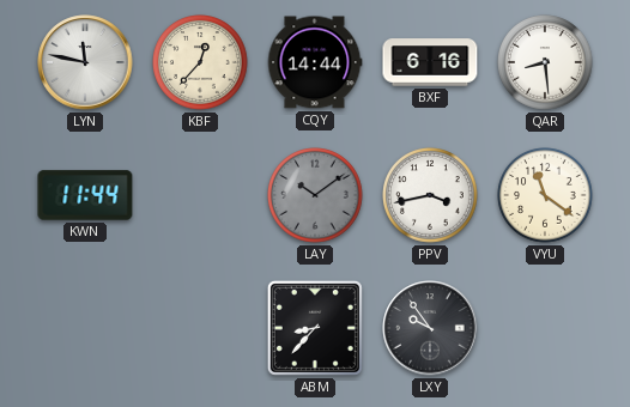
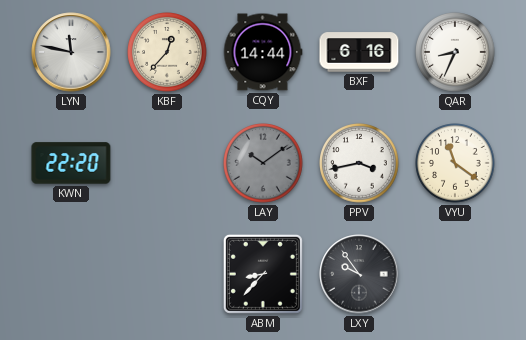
QAR: 8:29 -> 8:34 (455, 52)
KWN: 11:44 -> 22:20 (71, 163)
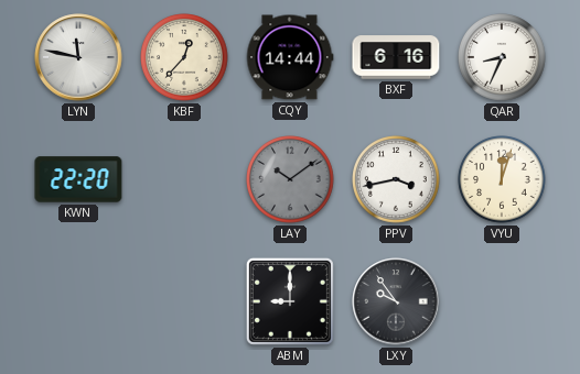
VYU: 11:21 -> 12:03 (502, 179)
ABM: 8:37 -> 9:00 (290, 301)
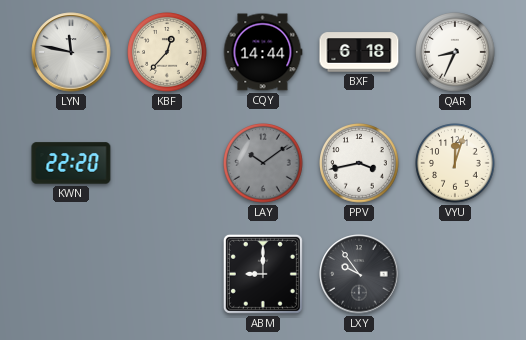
BXF: 6:16 -> 6:18 (359, 52)
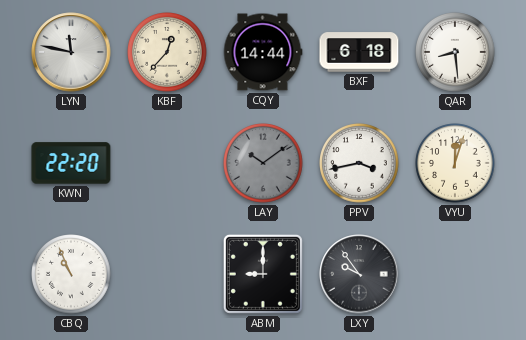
QAR: 8:34 -> 8:29 (455, 52)
CBQ: none -> 10:56 (71, 274)
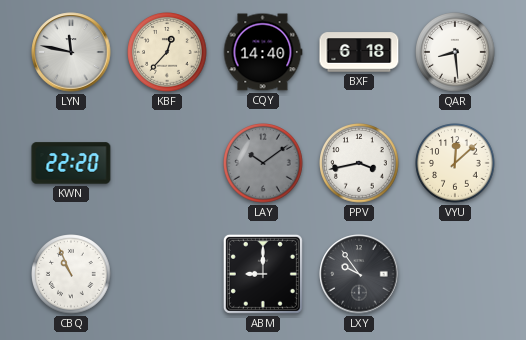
CQY: 14:44 -> 14:40 (263, 52)
VYU: 12:03 -> 12:08 (455, 163)
